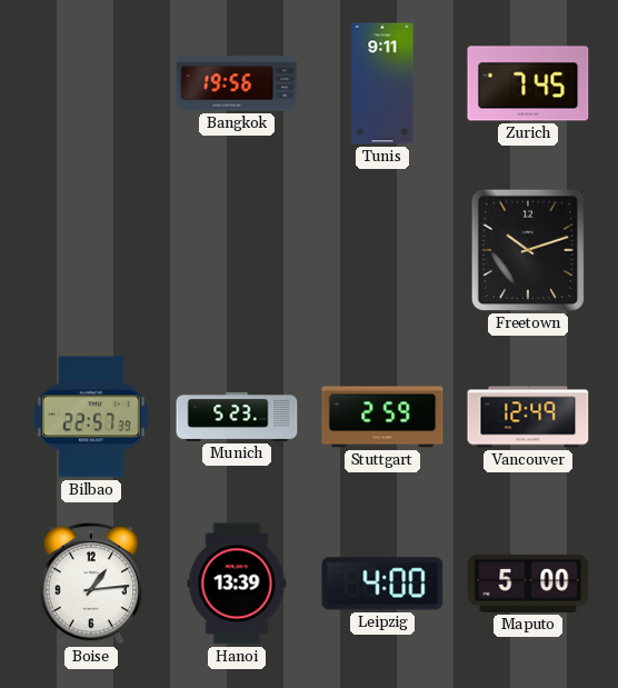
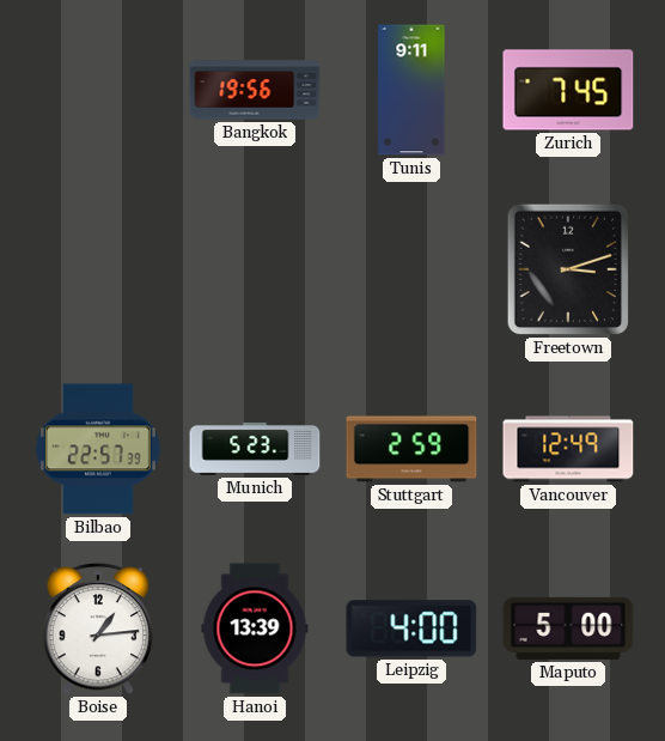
Freetown: 10:12 -> 3:12 (568, 269)
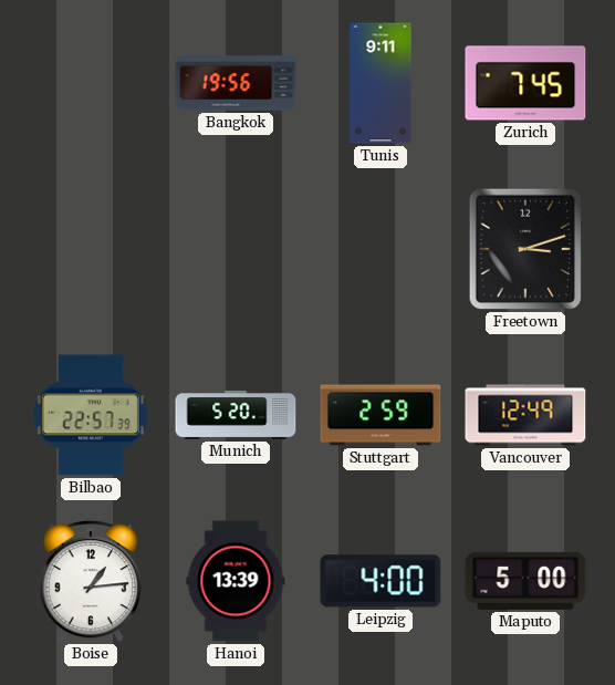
Munich: 5:23 -> 5:20 (236, 415)
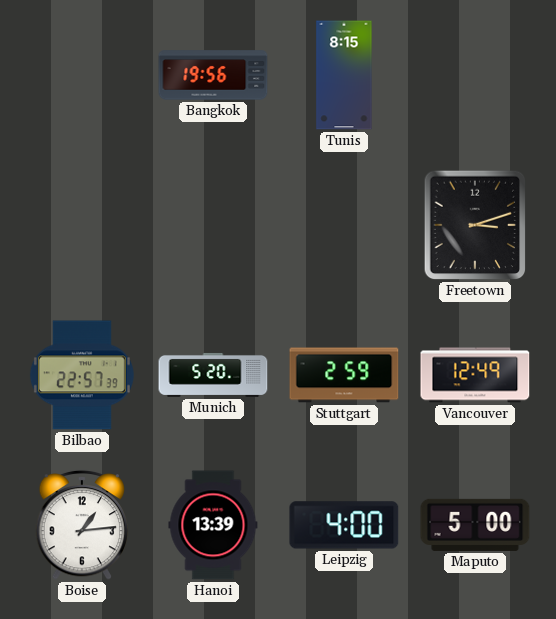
Tunis: 9:11 -> 8:15 (344, 75)
Zurich: 7:45 -> none (525, 83)
